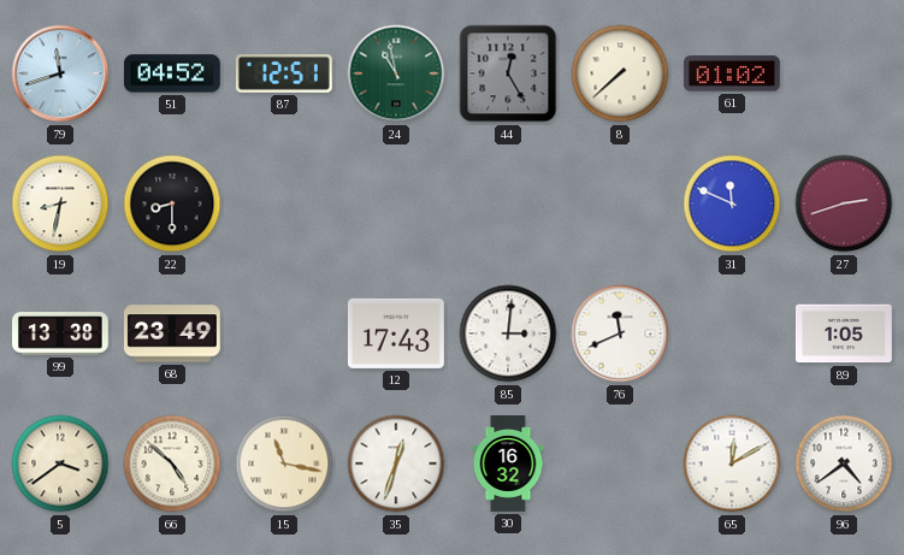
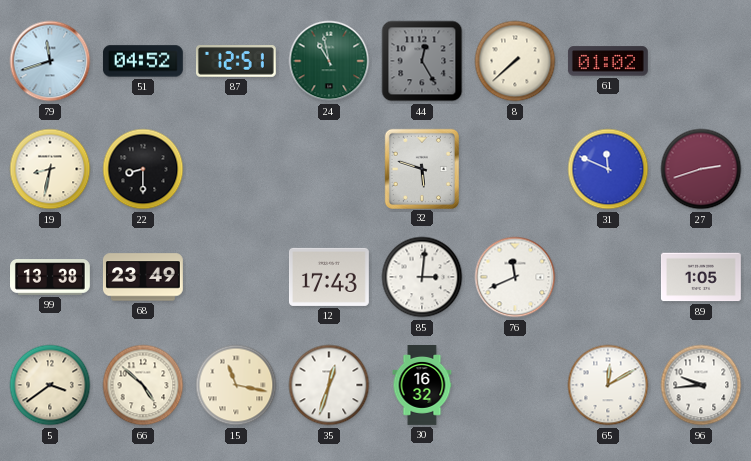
32: none -> 5:48 (422, 168)
96: 4:39 -> 9:44 (701, 385)
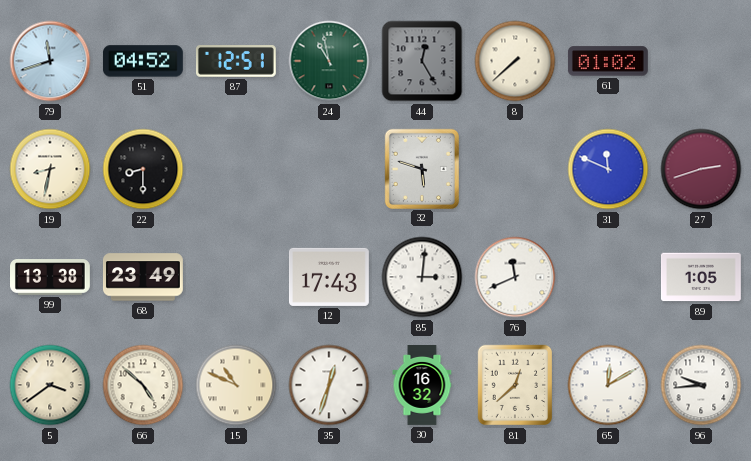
15: 11:17 -> 10:49 (236, 385)
81: none -> 12:38 (514, 385)
